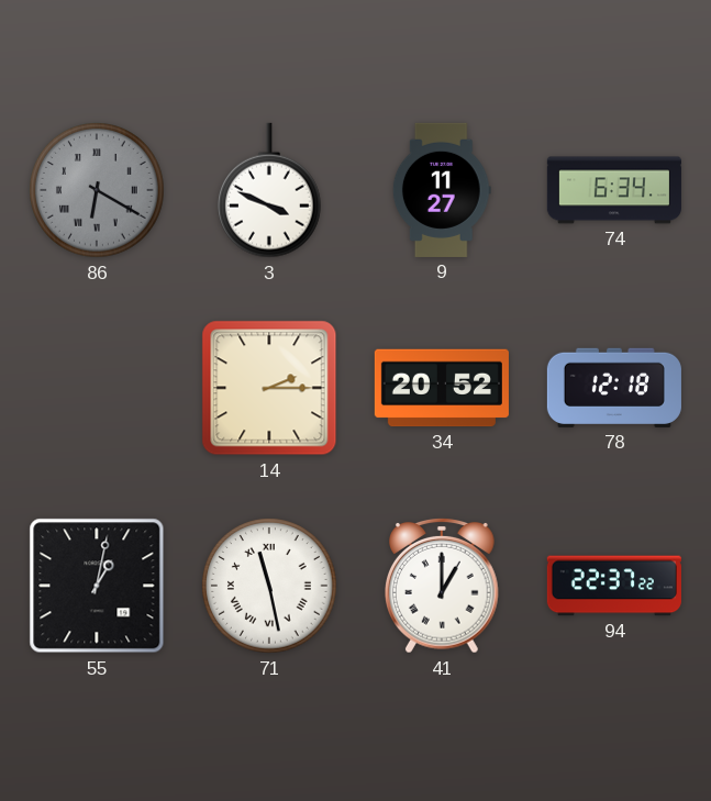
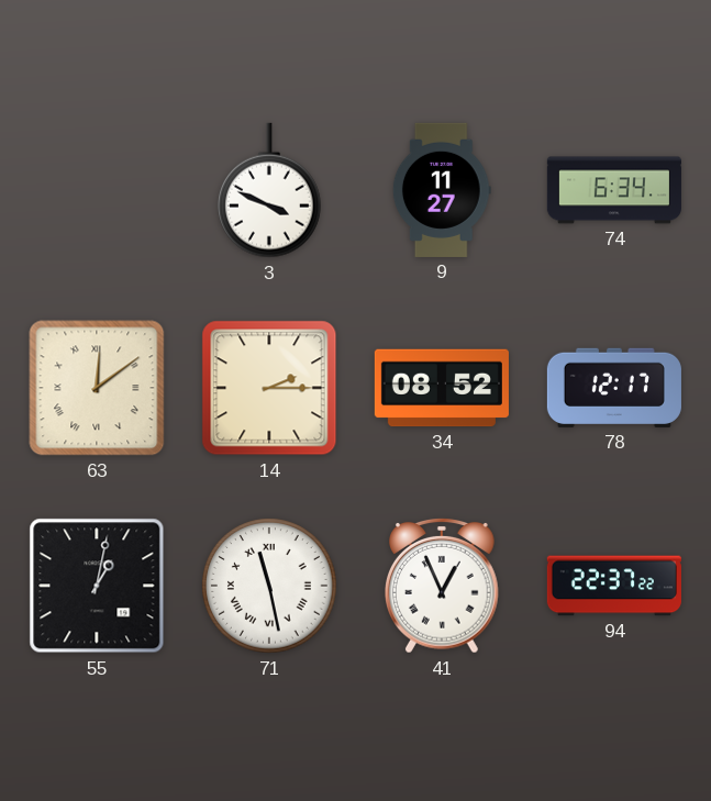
86: 6:20 -> none (97, 190)
63: none -> 12:09 (97, 388)
34: 20:52 -> 08:52 (442, 388)
78: 12:18 -> 12:17 (614, 388)
41: 1:00 -> 12:56 (443, 587)
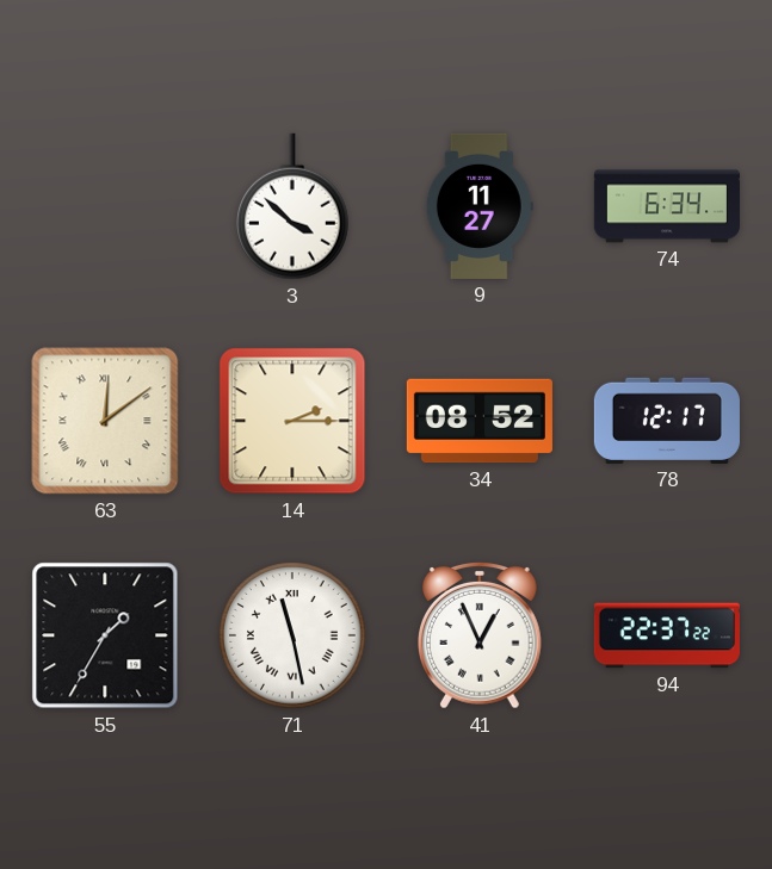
3: 3:49 -> 3:52 (292, 206)
55: 1:02 -> 1:35 (105, 635)
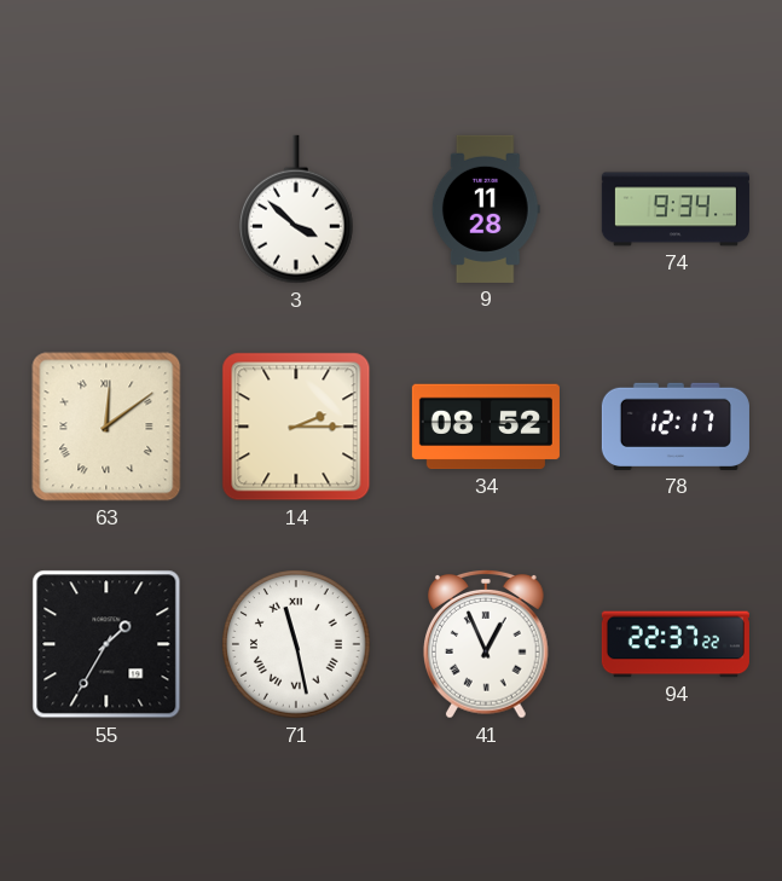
9: 11:27 -> 11:28 (486, 209)
74: 6:34 -> 9:34 (676, 209)
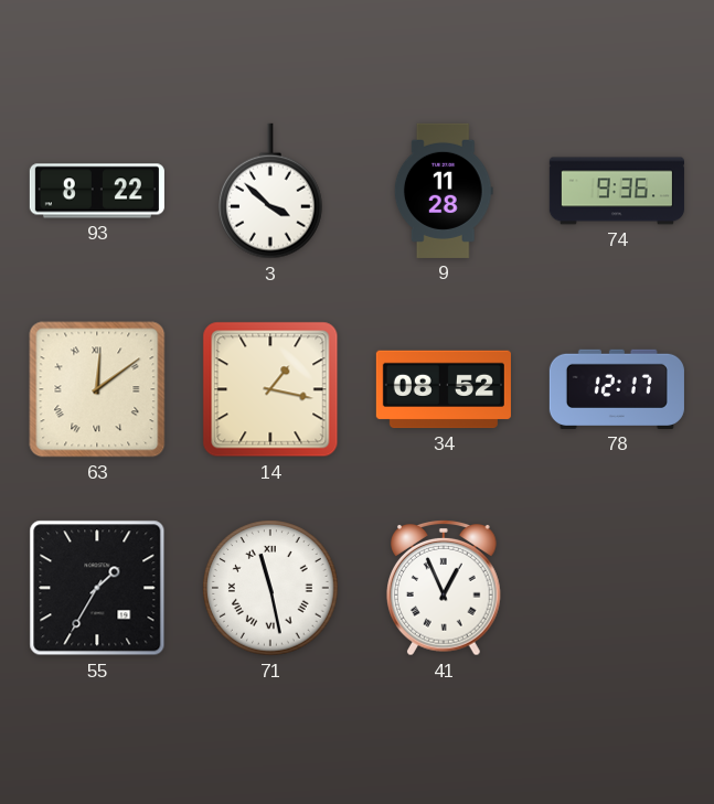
93: none -> 8:22 (97, 191)
74: 9:34 -> 9:36 (617, 191)
14: 2:15 -> 1:17 (270, 389)
94: 22:37 -> none (676, 644)
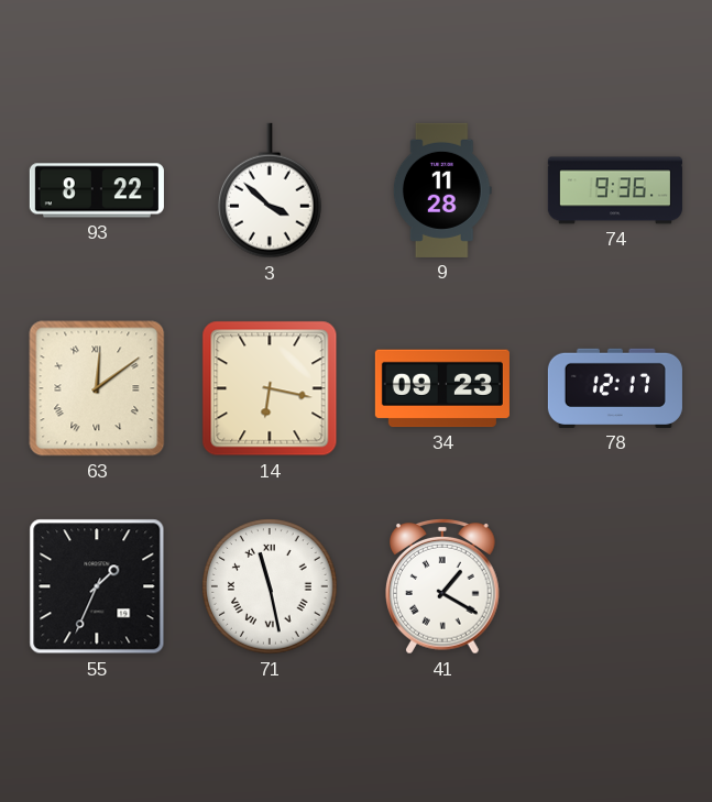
14: 1:17 -> 6:17 (270, 388)
34: 08:52 -> 09:23 (442, 388)
55: 1:35 -> 1:34 (97, 586)
41: 12:56 -> 1:20 (443, 587)
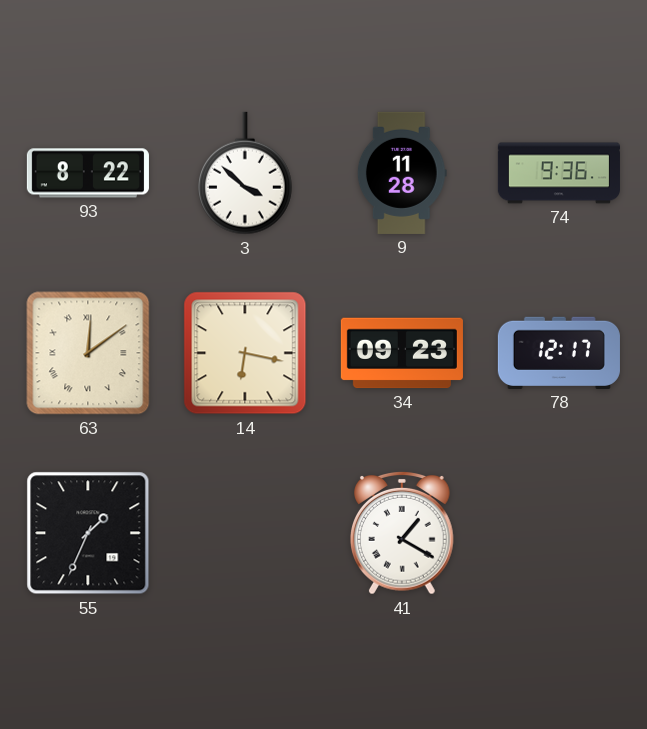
71: 11:28 -> none (270, 586)
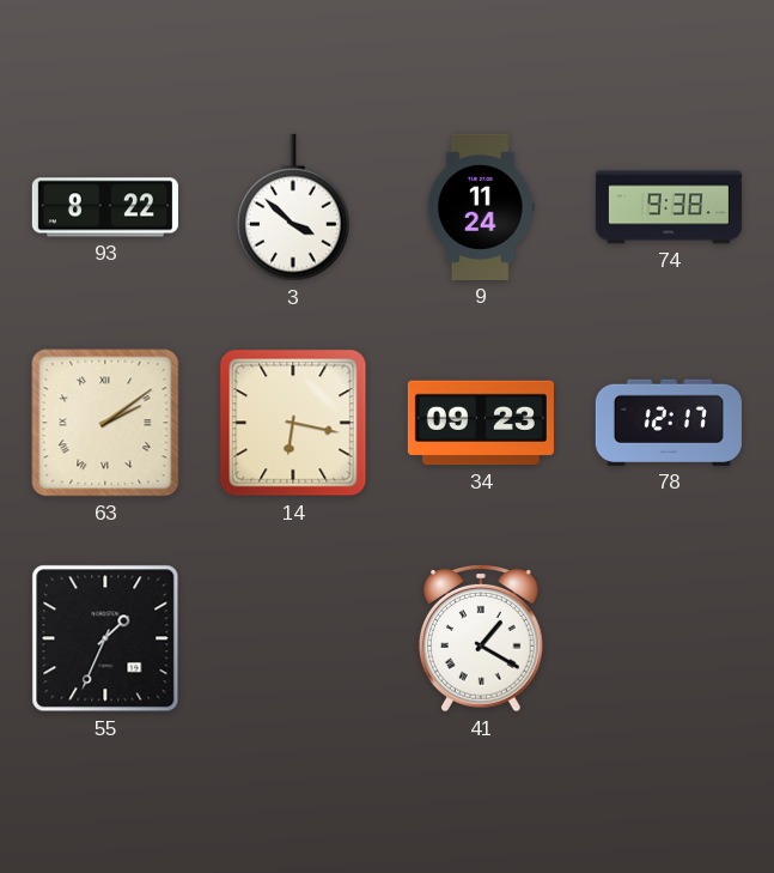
9: 11:28 -> 11:24 (481, 207)
74: 9:36 -> 9:38 (669, 207)
63: 12:09 -> 2:09 (105, 423)
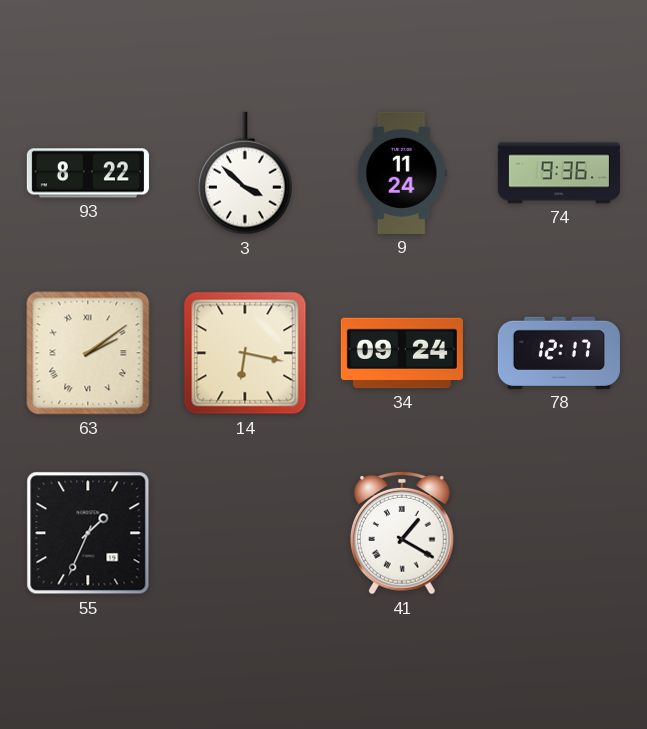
74: 9:38 -> 9:36 (559, 173)
34: 09:23 -> 09:24 (402, 353)
